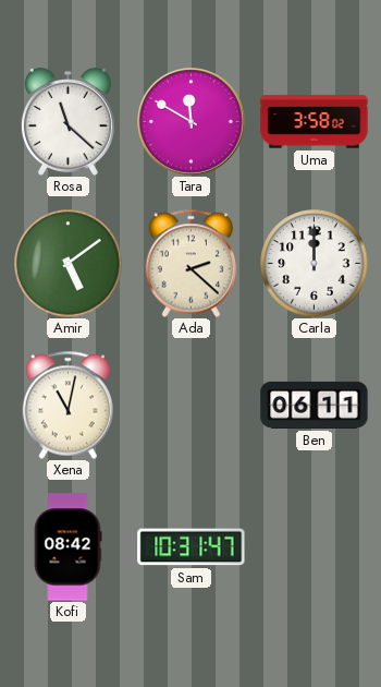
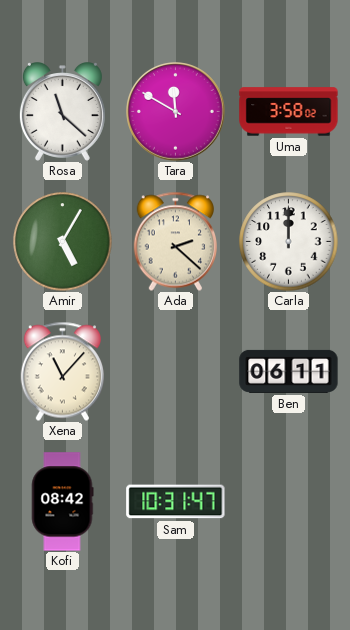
Amir: 5:09 -> 5:05 (63, 242)
Xena: 11:02 -> 11:07 (62, 371)
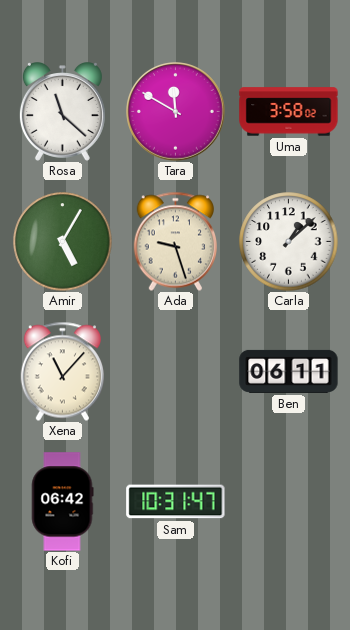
Ada: 2:22 -> 9:27 (175, 241)
Carla: 12:00 -> 1:08 (289, 242)
Kofi: 08:42 -> 06:42 (62, 502)
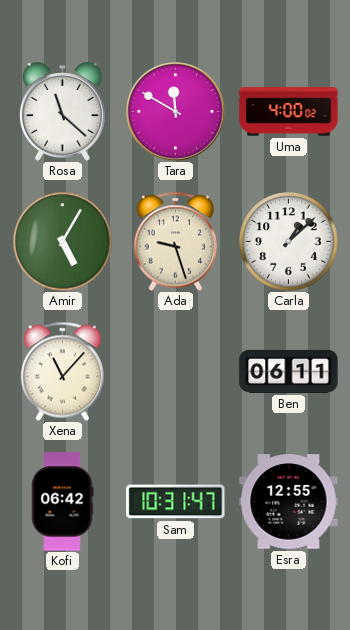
Uma: 3:58 -> 4:00 (289, 112)
Esra: none -> 12:55 (289, 502)
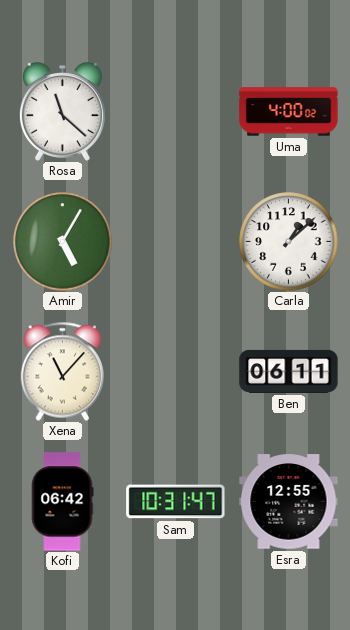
Tara: 11:50 -> none (176, 112)
Ada: 9:27 -> none (175, 241)
